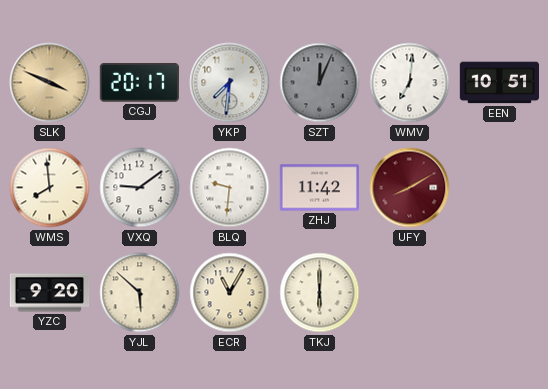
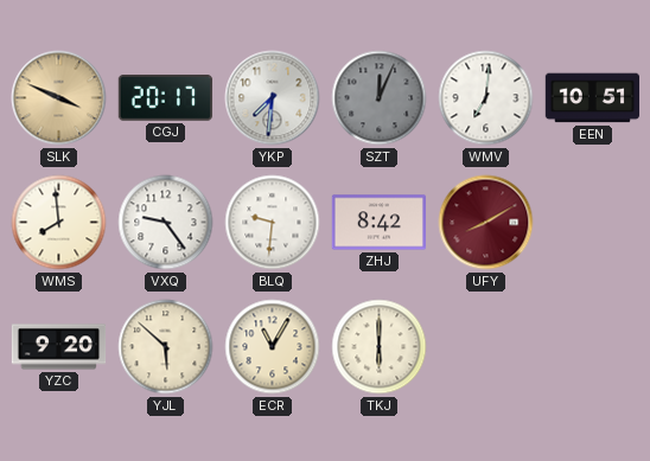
VXQ: 9:09 -> 9:24 (166, 223)
ZHJ: 11:42 -> 8:42 (378, 223)
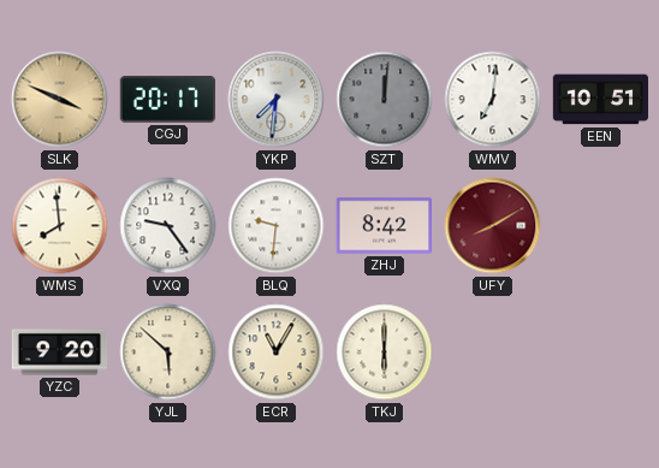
SZT: 12:04 -> 12:01 (385, 100)
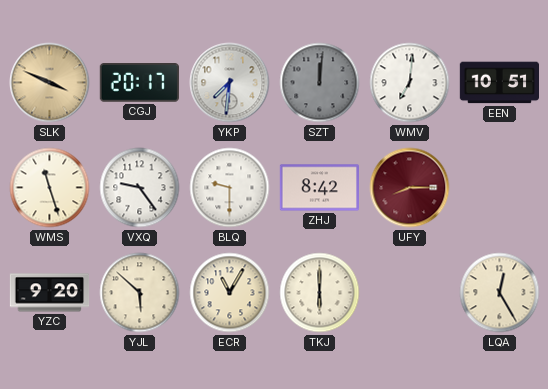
WMS: 7:59 -> 11:27 (50, 188)
BLQ: 9:31 -> 9:30 (230, 188)
UFY: 8:10 -> 8:15 (410, 188)
LQA: none -> 12:25 (500, 293)
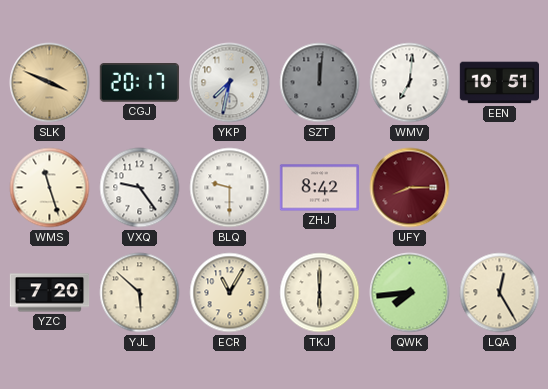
YKP: 7:31 -> 7:32 (230, 83)
YZC: 9:20 -> 7:20 (50, 293)
QWK: none -> 7:44 (410, 293)
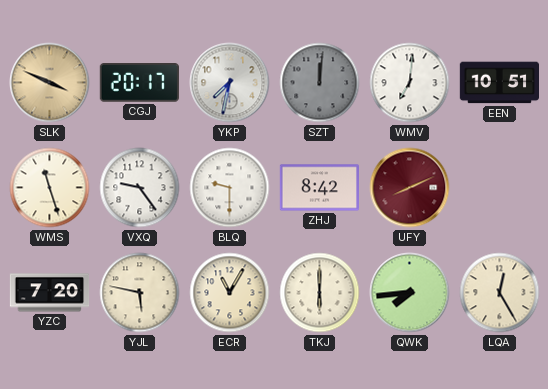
UFY: 8:15 -> 8:11 (410, 188)
YJL: 5:52 -> 5:47 (140, 293)
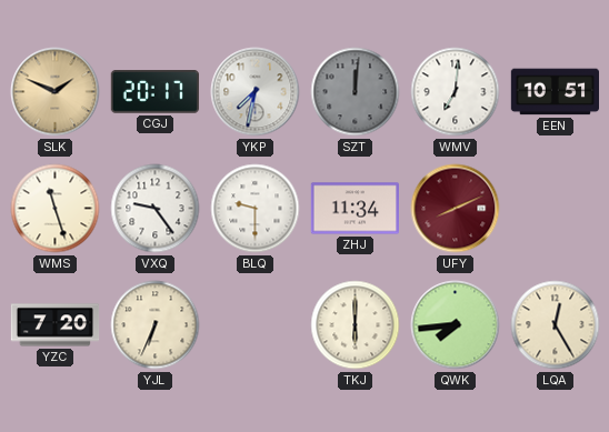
SLK: 3:49 -> 1:49 (56, 92)
ZHJ: 8:42 -> 11:34 (355, 209)
YJL: 5:47 -> 6:34 (156, 325)
ECR: 11:05 -> none (230, 293)
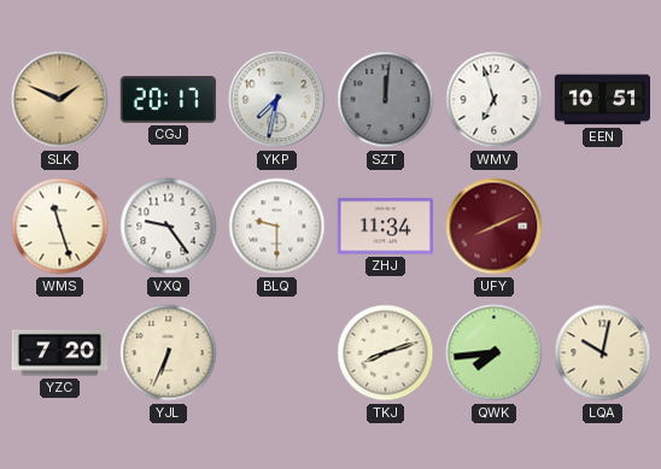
WMV: 7:01 -> 6:57 (495, 100)
TKJ: 6:00 -> 8:12 (386, 353)
LQA: 12:25 -> 10:02 (603, 353)
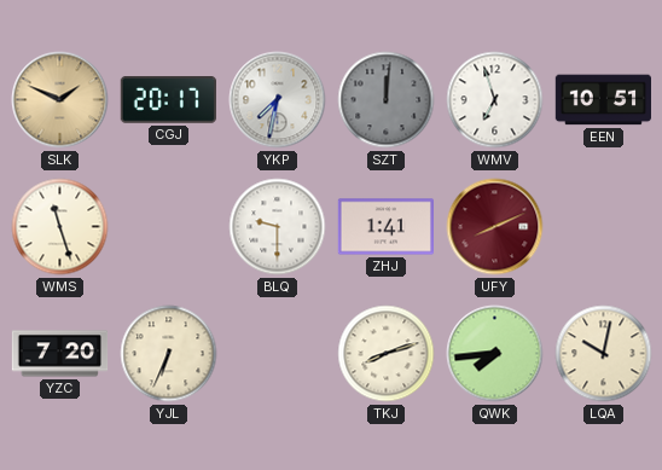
VXQ: 9:24 -> none (169, 227)
ZHJ: 11:34 -> 1:41 (385, 227)
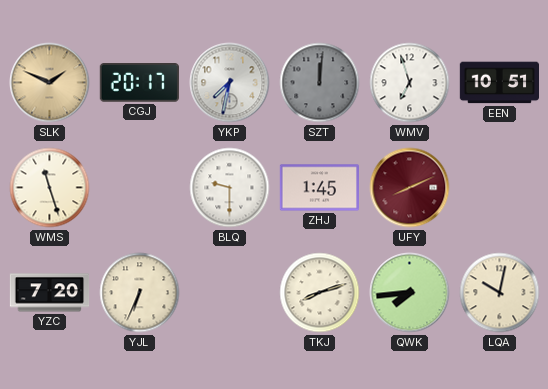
ZHJ: 1:41 -> 1:45 (319, 188)
